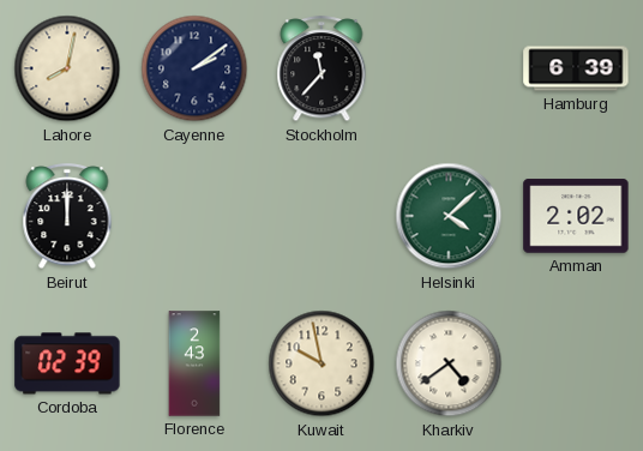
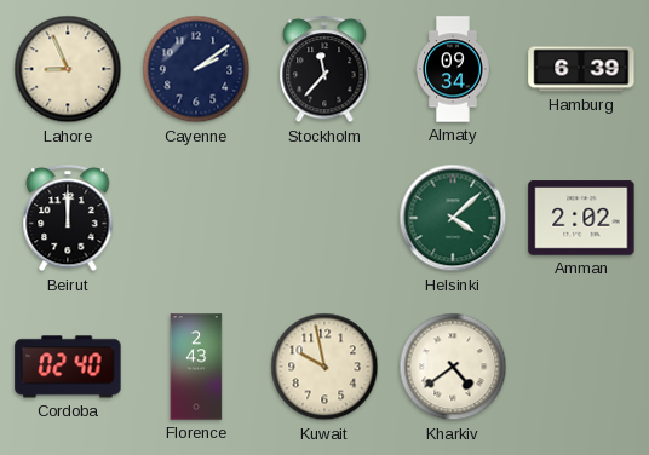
Lahore: 8:02 -> 8:56 (68, 69)
Almaty: none -> 09:34 (453, 69)
Cordoba: 02:39 -> 02:40 (68, 367)
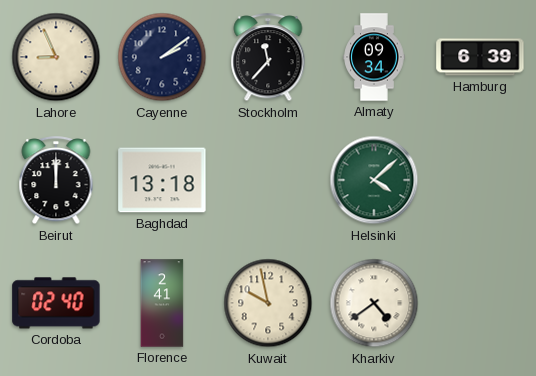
Baghdad: none -> 13:18 (162, 180)
Amman: 2:02 -> none (581, 218)
Florence: 2:43 -> 2:41 (162, 303)
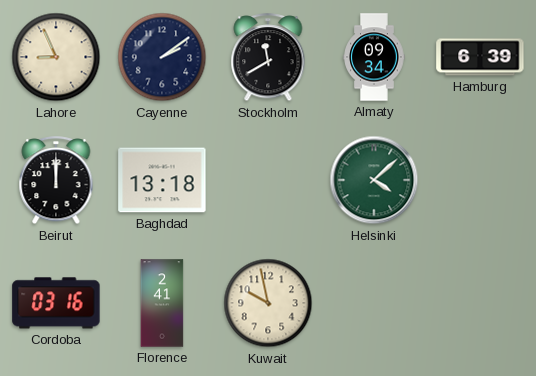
Stockholm: 11:37 -> 11:40 (268, 58)
Cordoba: 02:40 -> 03:16 (56, 303)
Kharkiv: 4:39 -> none (374, 303)
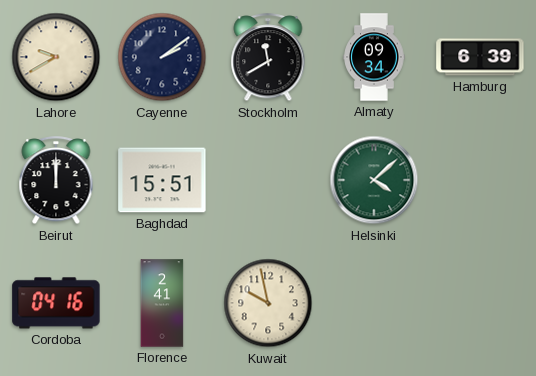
Lahore: 8:56 -> 9:40 (56, 57)
Baghdad: 13:18 -> 15:51 (162, 180)
Cordoba: 03:16 -> 04:16 (56, 303)
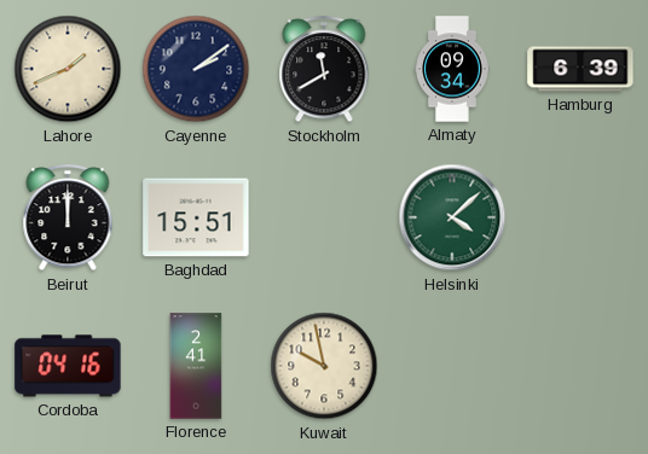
Lahore: 9:40 -> 1:41 (68, 69)
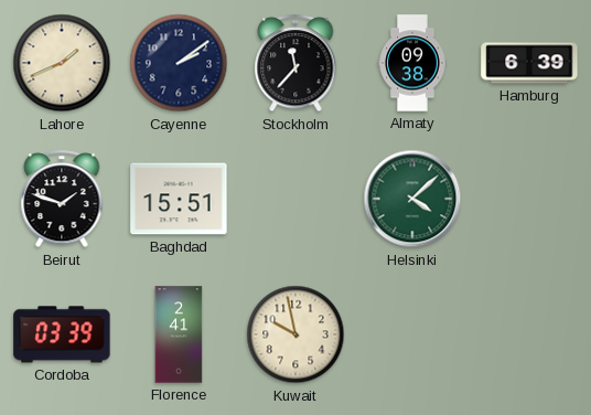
Stockholm: 11:40 -> 11:37 (295, 64)
Almaty: 09:34 -> 09:38 (412, 63)
Beirut: 12:00 -> 1:48 (62, 200)
Cordoba: 04:16 -> 03:39 (62, 334)
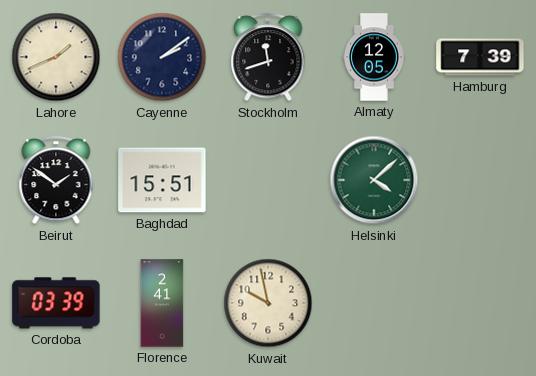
Stockholm: 11:37 -> 11:42 (268, 58)
Almaty: 09:38 -> 12:05 (374, 57)
Hamburg: 6:39 -> 7:39 (480, 57)
Beirut: 1:48 -> 1:51 (56, 181)
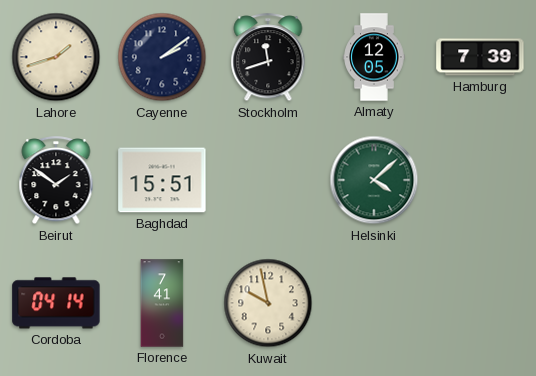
Lahore: 1:41 -> 1:42 (56, 57)
Cordoba: 03:39 -> 04:14 (56, 303)
Florence: 2:41 -> 7:41 (162, 303)
